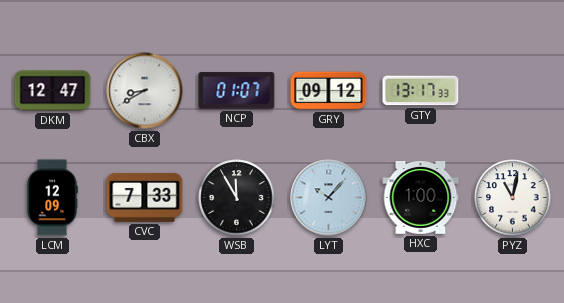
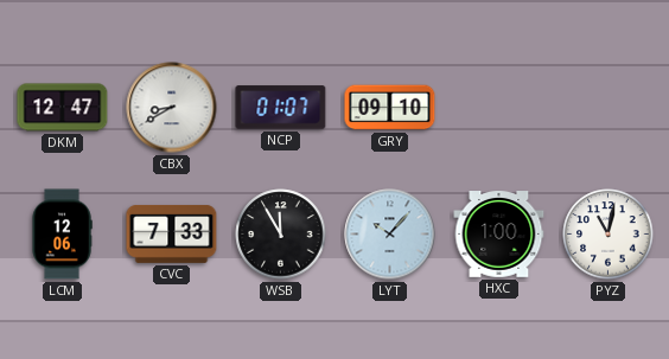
GRY: 09:12 -> 09:10 (390, 108)
GTY: 13:17 -> none (421, 91)
LCM: 12:09 -> 12:06 (62, 235)
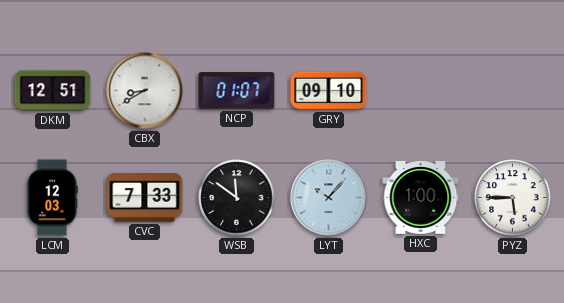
DKM: 12:47 -> 12:51 (53, 91)
LCM: 12:06 -> 12:03 (52, 198)
WSB: 11:55 -> 11:51 (237, 198)
PYZ: 11:02 -> 5:45 (513, 198)
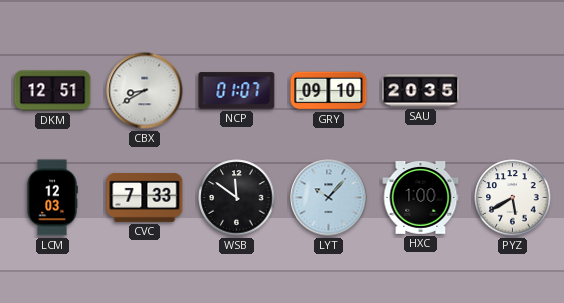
SAU: none -> 20:35 (421, 91)
PYZ: 5:45 -> 5:40 (513, 198)
